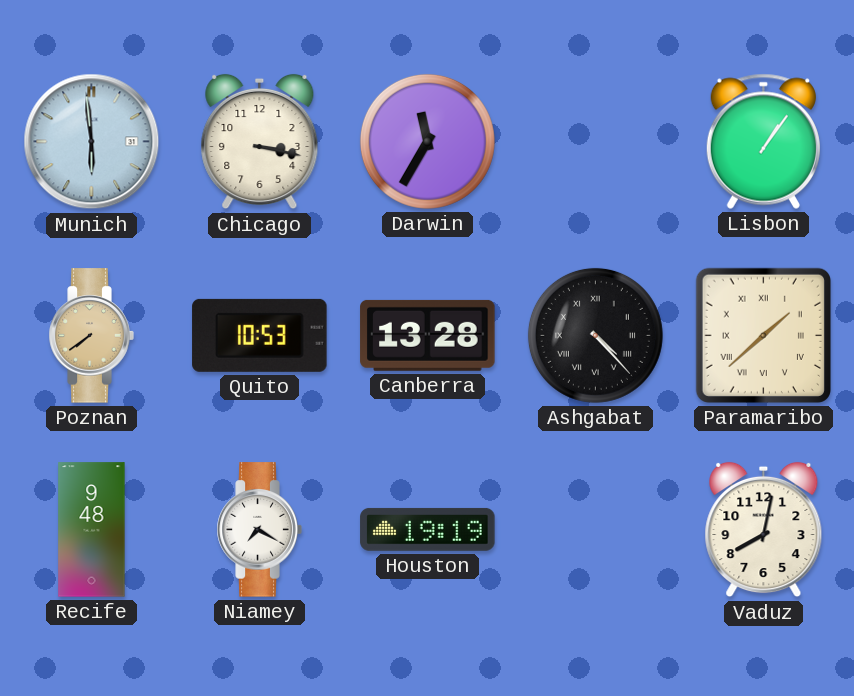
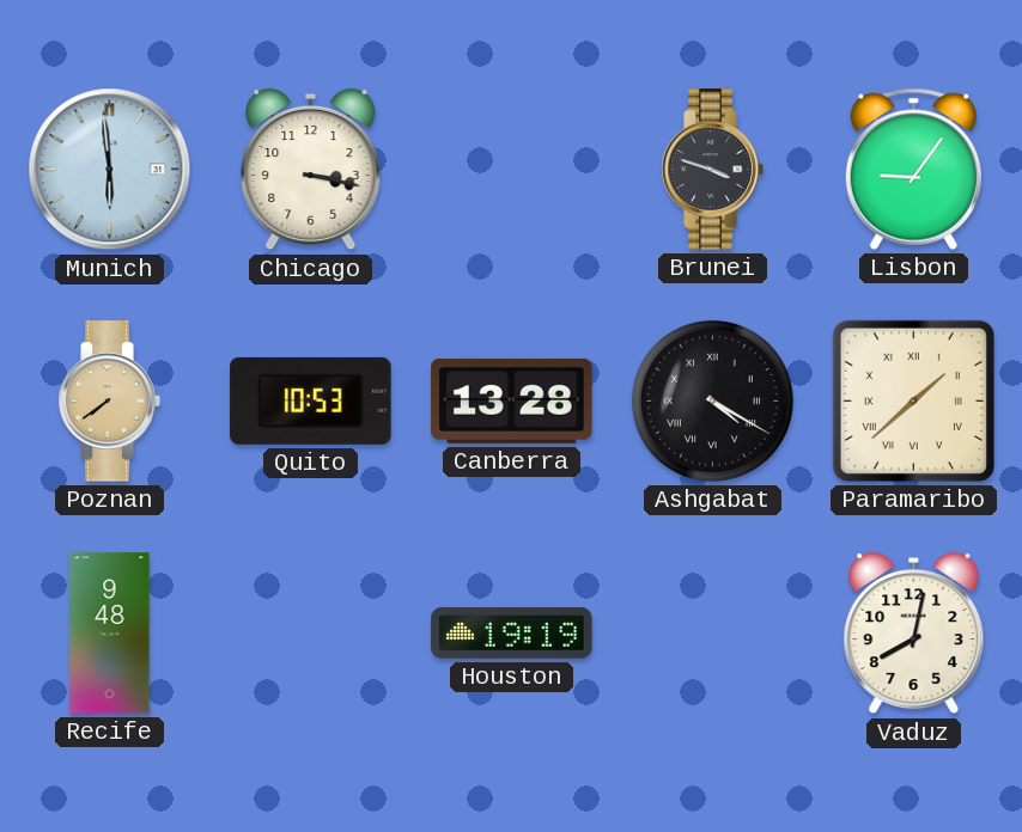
Darwin: 11:35 -> none (427, 141)
Brunei: none -> 3:48 (712, 170)
Lisbon: 1:06 -> 9:06 (913, 169)
Ashgabat: 4:23 -> 4:20 (712, 400)
Niamey: 7:20 -> none (259, 530)
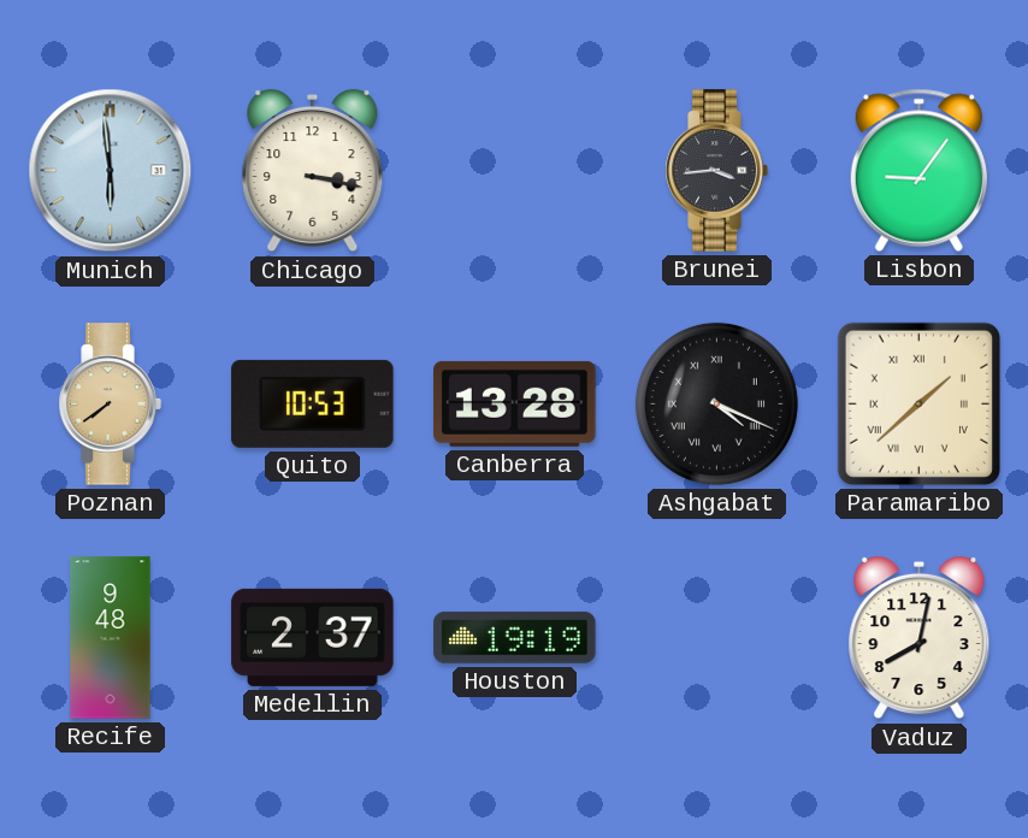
Brunei: 3:48 -> 3:44 (716, 171)
Ashgabat: 4:20 -> 4:19 (716, 403)
Medellin: none -> 2:37 (313, 637)
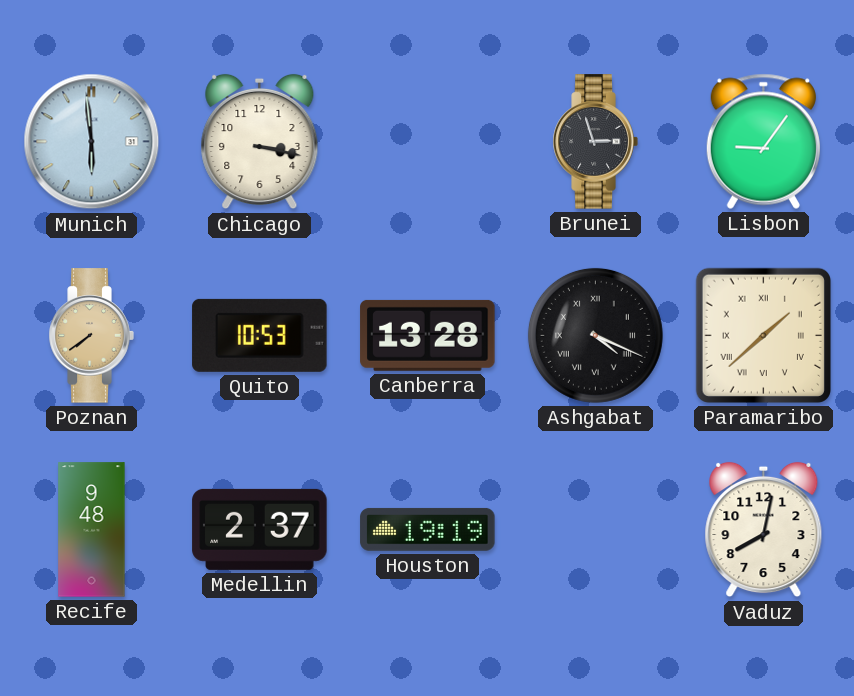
Brunei: 3:44 -> 2:57 (595, 142)
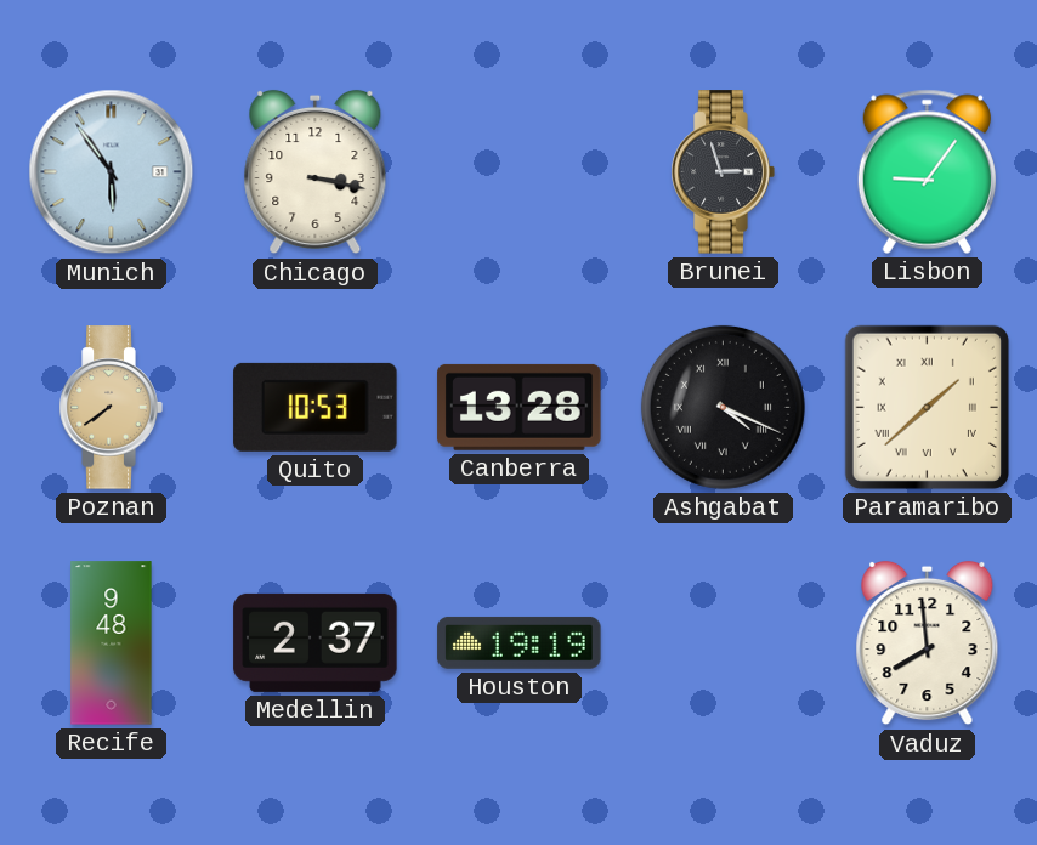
Munich: 5:59 -> 5:54 (112, 172)
Vaduz: 8:02 -> 7:59 (928, 643)
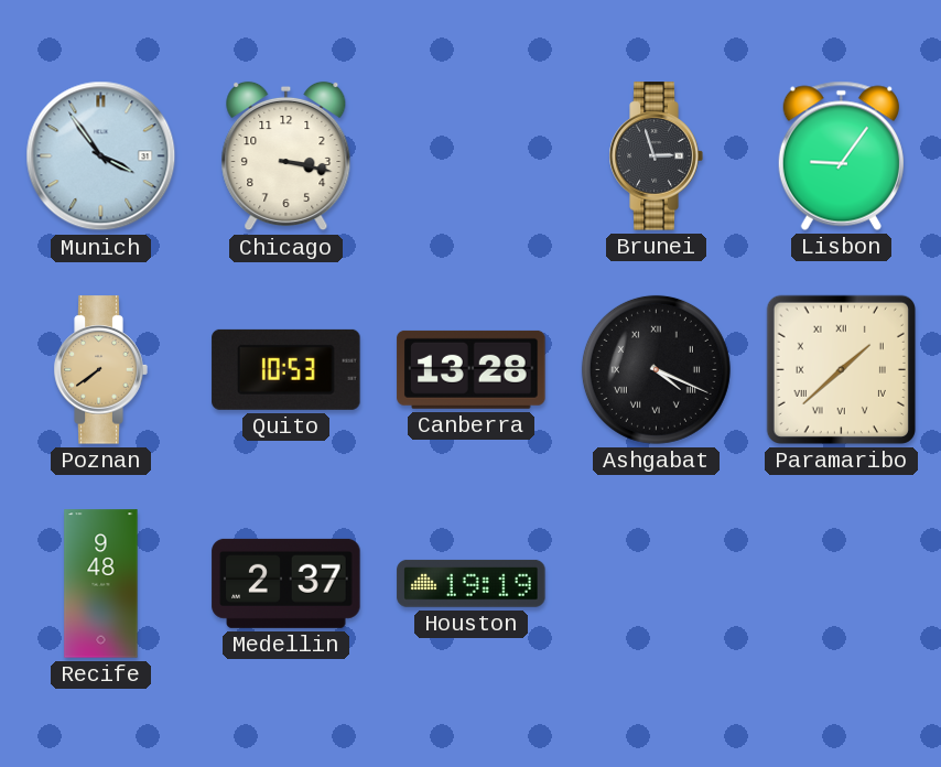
Munich: 5:54 -> 3:54 (101, 156)
Vaduz: 7:59 -> none (928, 643)
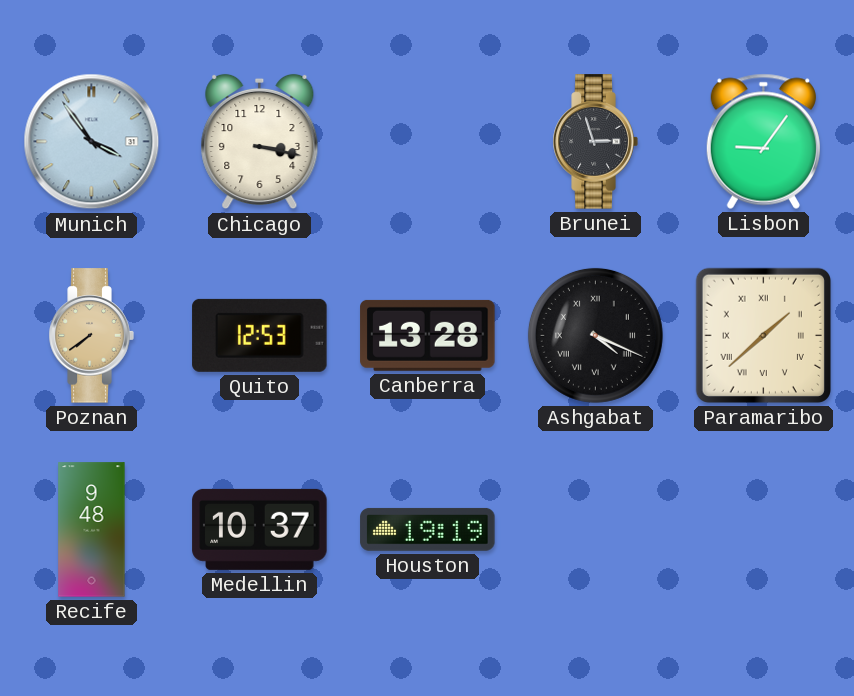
Quito: 10:53 -> 12:53 (260, 335)
Medellin: 2:37 -> 10:37 (260, 529)
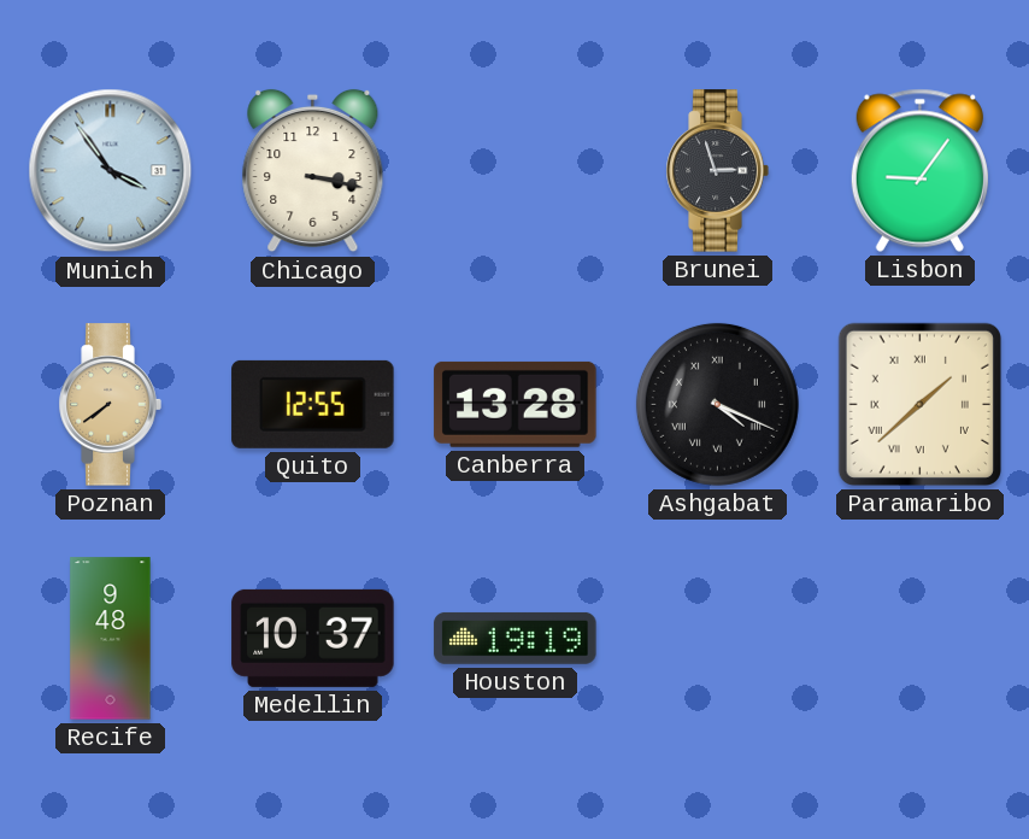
Quito: 12:53 -> 12:55 (313, 404)
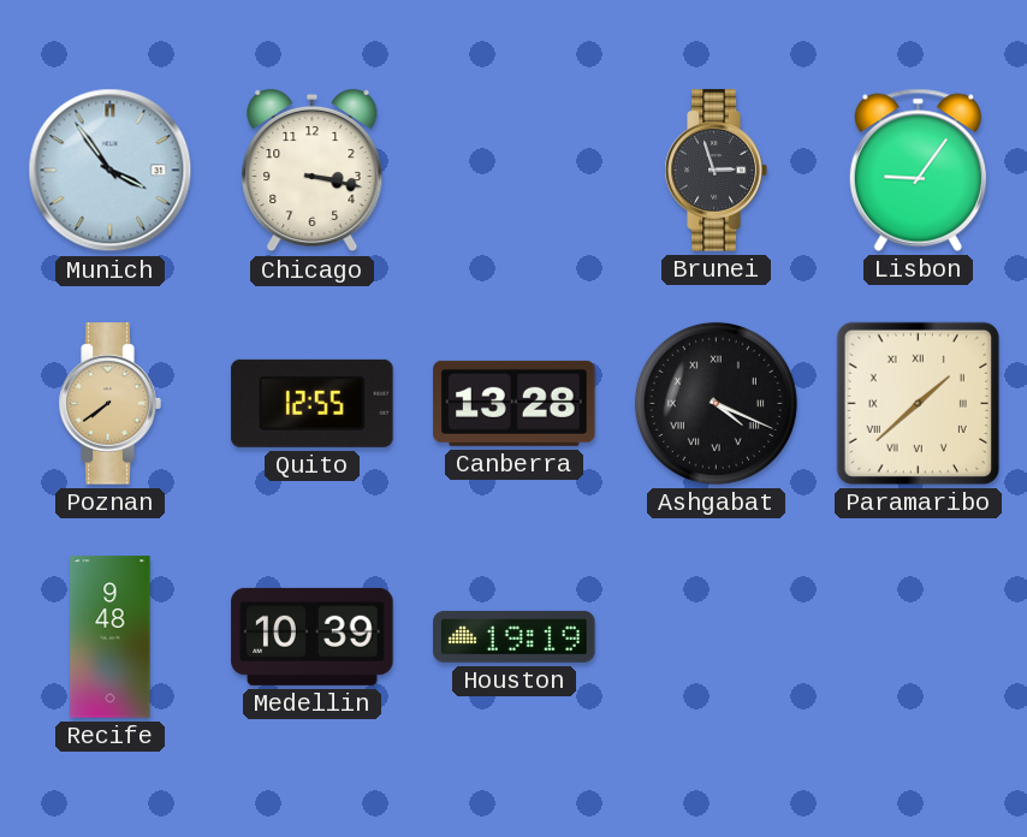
Medellin: 10:37 -> 10:39 (313, 636)
